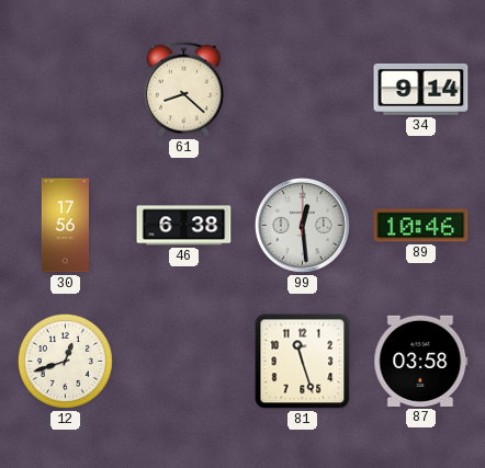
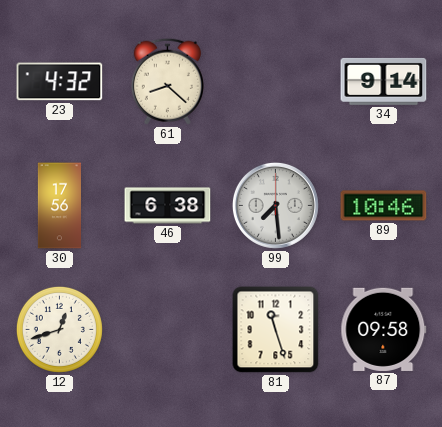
23: none -> 4:32 (60, 82)
99: 12:29 -> 7:29 (275, 205)
87: 03:58 -> 09:58 (384, 329)
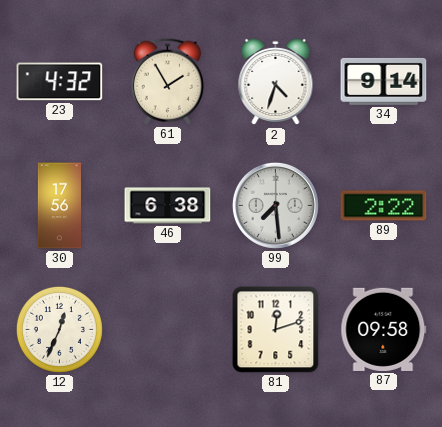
61: 8:22 -> 1:55 (167, 81)
2: none -> 4:33 (276, 82)
89: 10:46 -> 2:22 (384, 206)
12: 12:42 -> 12:34 (59, 329)
81: 11:27 -> 12:12 (276, 330)
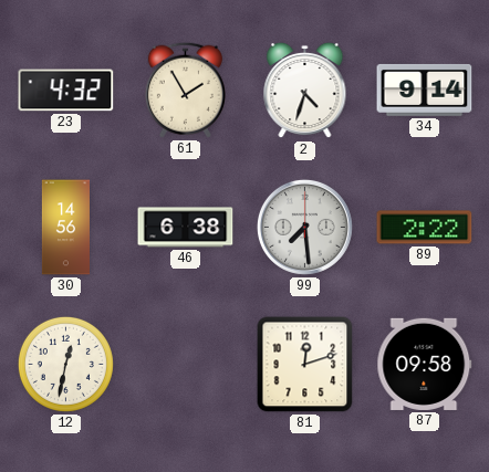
30: 17:56 -> 14:56 (65, 228)
12: 12:34 -> 12:32 (65, 364)
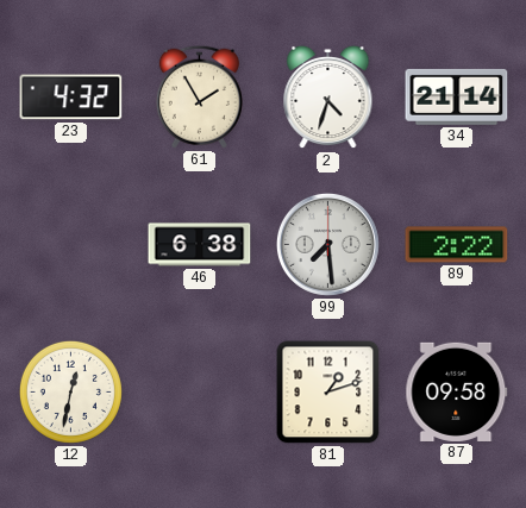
34: 9:14 -> 21:14 (457, 96)
30: 14:56 -> none (65, 228)
81: 12:12 -> 1:12 (328, 393)
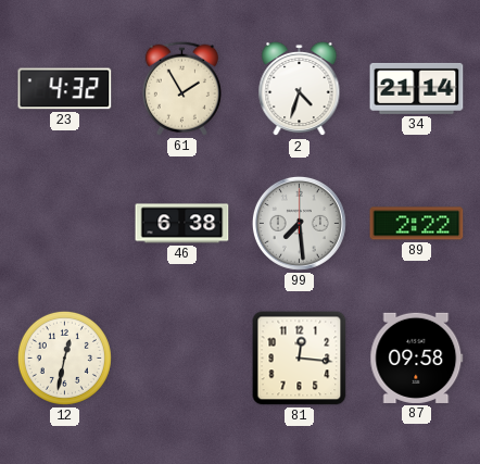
81: 1:12 -> 12:16 (300, 359)
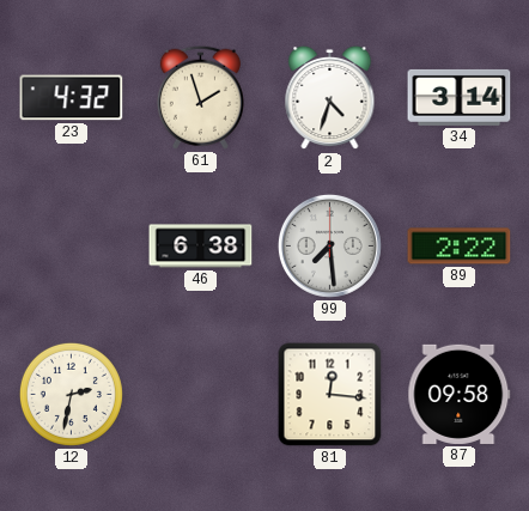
61: 1:55 -> 1:57 (200, 97)
34: 21:14 -> 3:14 (460, 97)
12: 12:32 -> 2:32 (71, 394)
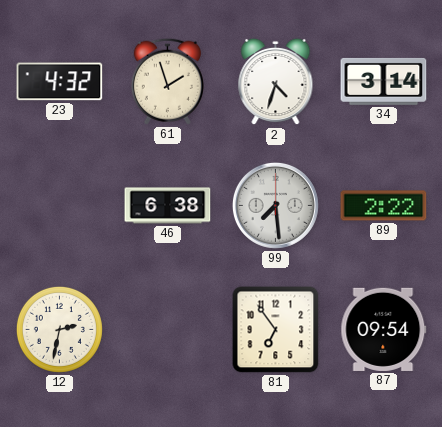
81: 12:16 -> 6:54 (276, 330)
87: 09:58 -> 09:54 (384, 329)
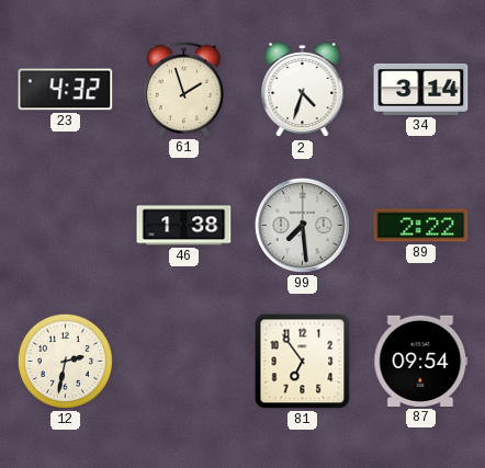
46: 6:38 -> 1:38 (184, 226)
